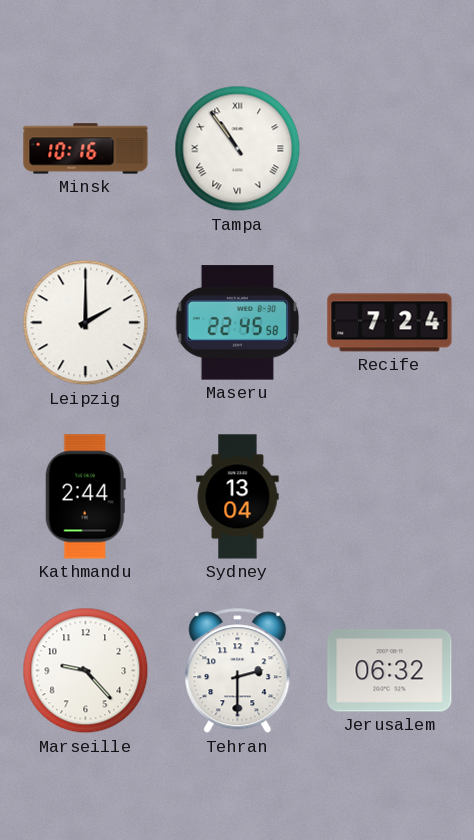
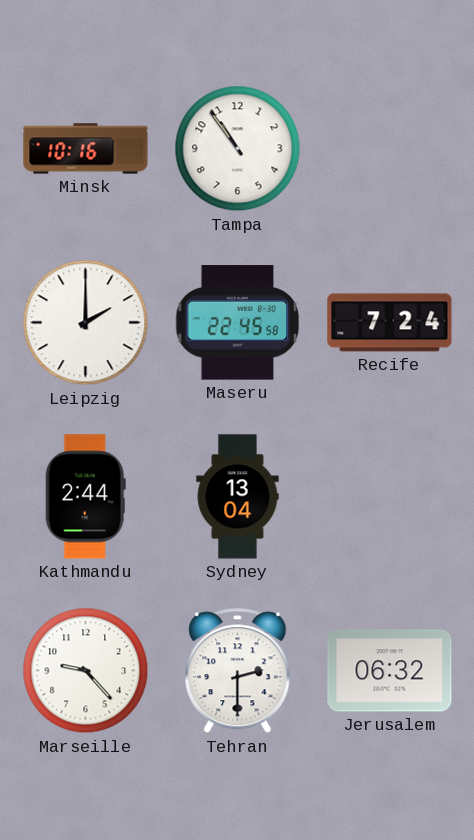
Tampa numerals: Roman -> Arabic (238, 149)
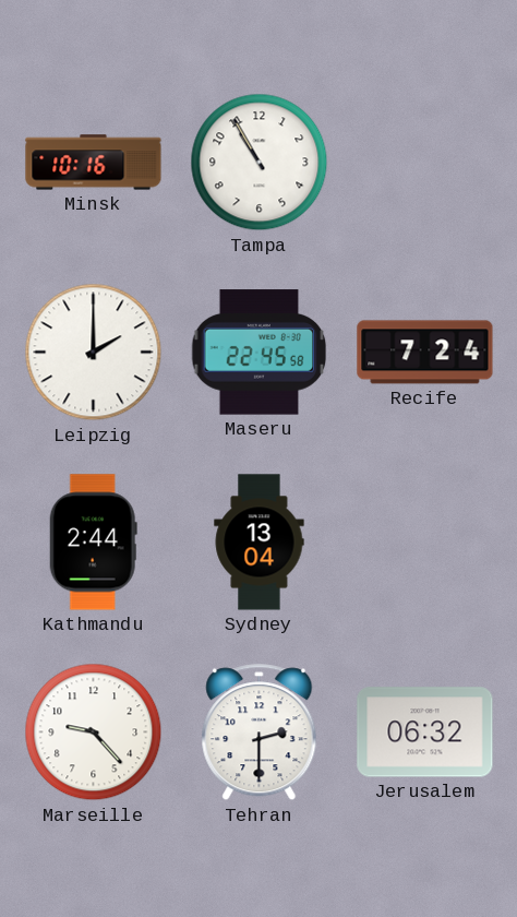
Tampa: 10:54 -> 10:55 (260, 163)
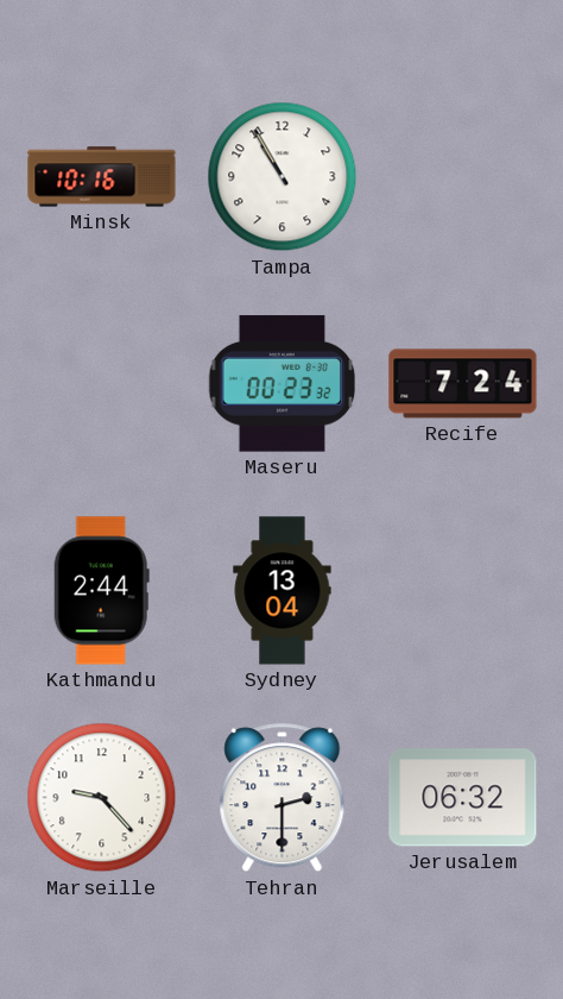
Leipzig: 2:00 -> none (94, 353)
Maseru: 22:45 -> 00:23 (283, 384)
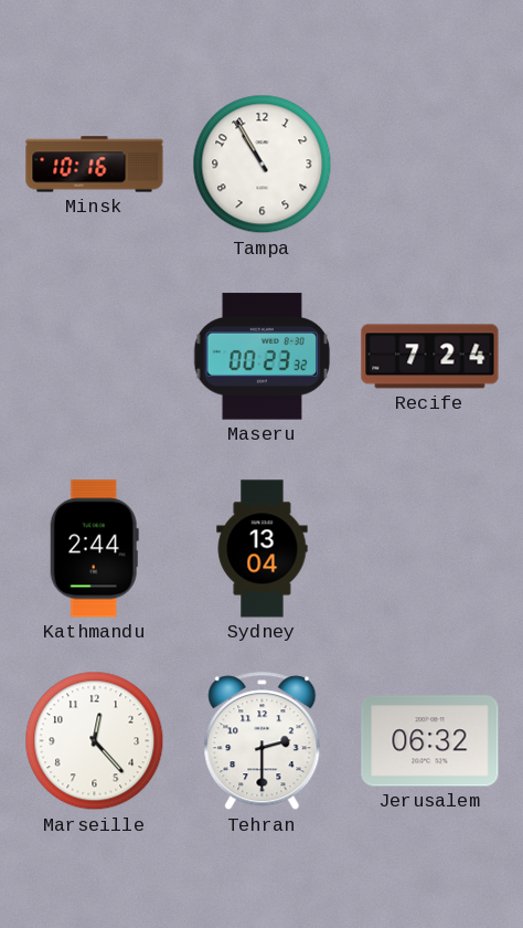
Marseille: 9:23 -> 12:23 (95, 741)
